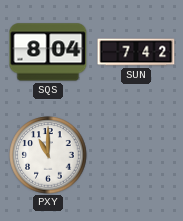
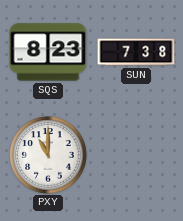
SQS: 8:04 -> 8:23 (48, 52)
SUN: 7:42 -> 7:38 (136, 52)
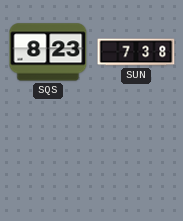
PXY: 11:00 -> none (48, 155)
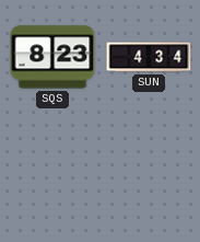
SUN: 7:38 -> 4:34 (149, 57)
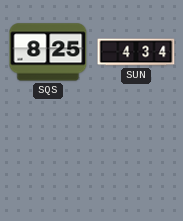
SQS: 8:23 -> 8:25 (48, 52)
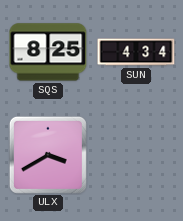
ULX: none -> 3:40 (48, 155)
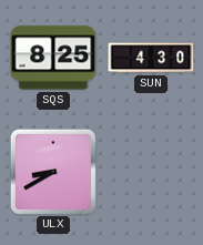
SUN: 4:34 -> 4:30 (151, 58)
ULX: 3:40 -> 8:40 (53, 172)
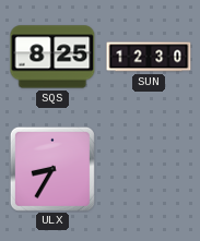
SUN: 4:30 -> 12:30 (149, 57)
ULX: 8:40 -> 8:35 (52, 169)
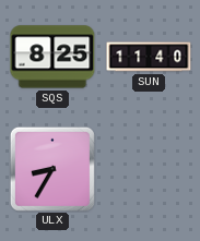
SUN: 12:30 -> 11:40 (149, 57)
